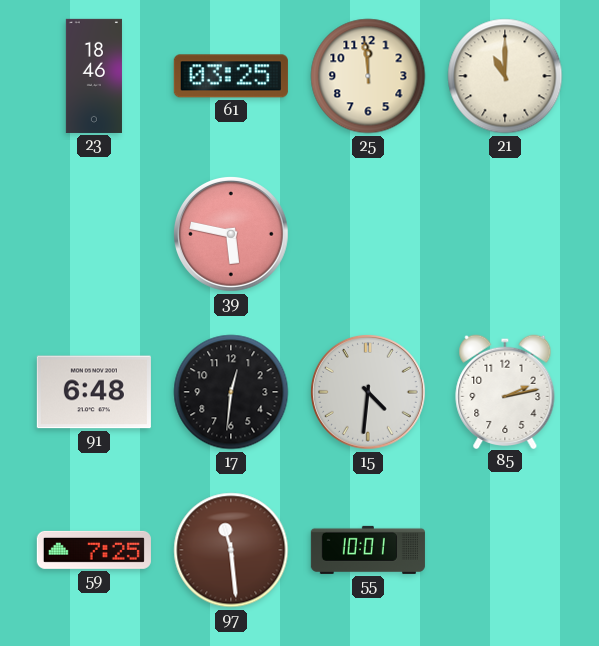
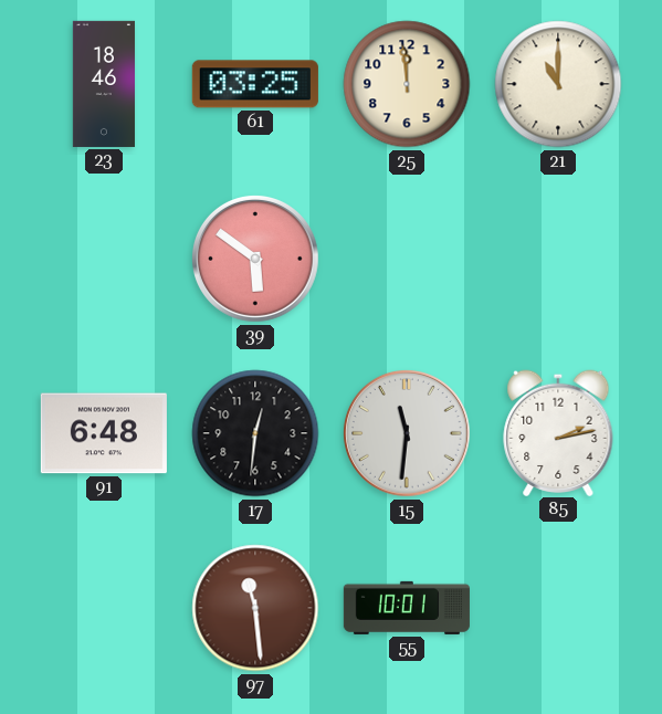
39: 5:47 -> 5:51 (255, 259)
15: 4:31 -> 11:31 (407, 433)
59: 7:25 -> none (94, 550)
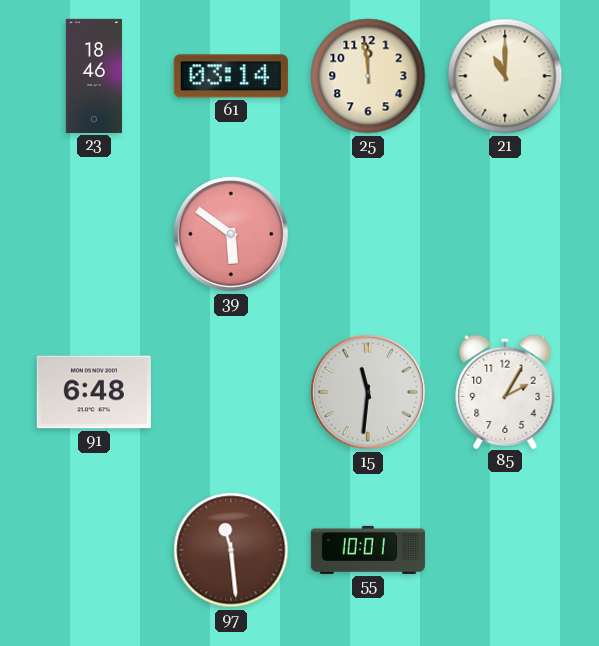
61: 03:25 -> 03:14 (231, 76)
17: 12:31 -> none (255, 433)
85: 2:13 -> 2:05 (505, 391)
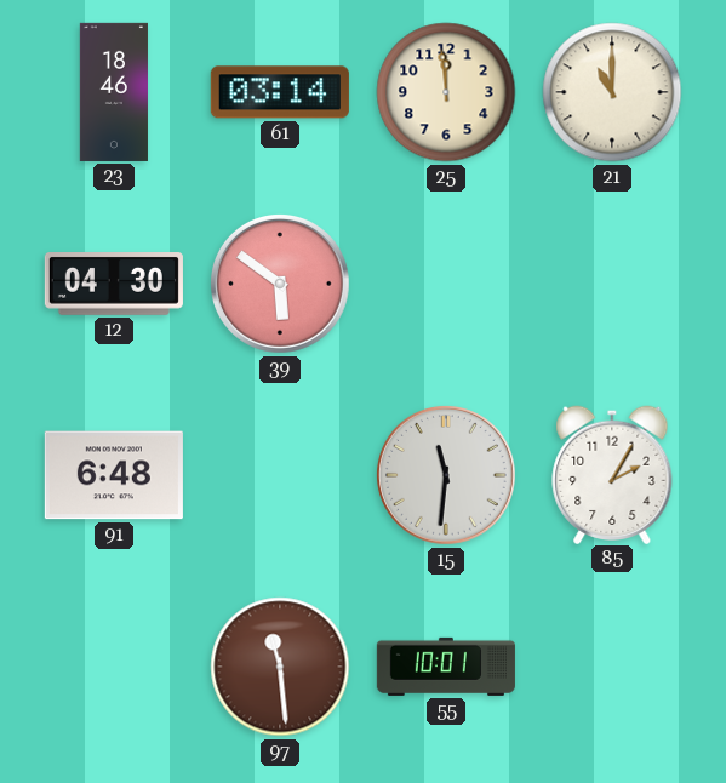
12: none -> 04:30 (114, 285)
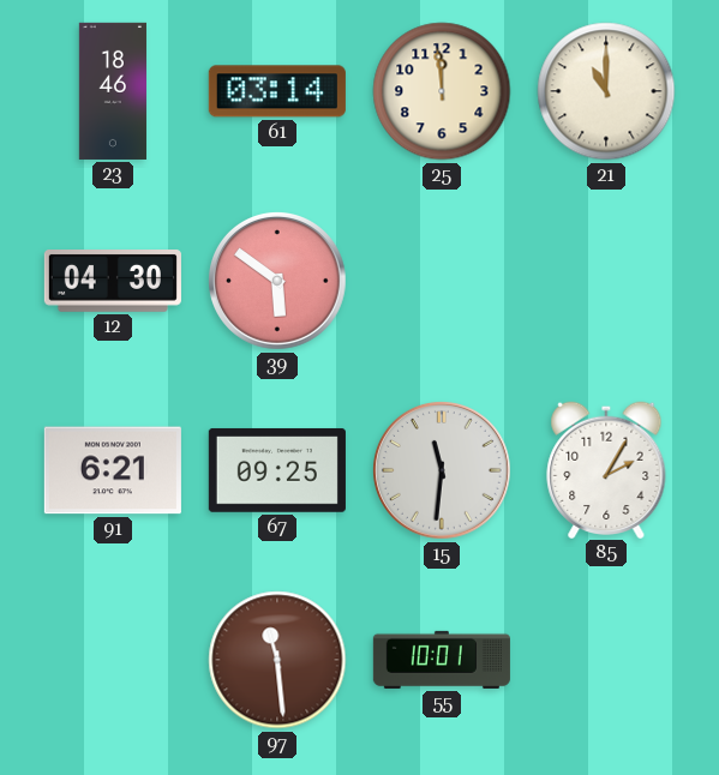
91: 6:48 -> 6:21 (113, 470)
67: none -> 09:25 (277, 470)
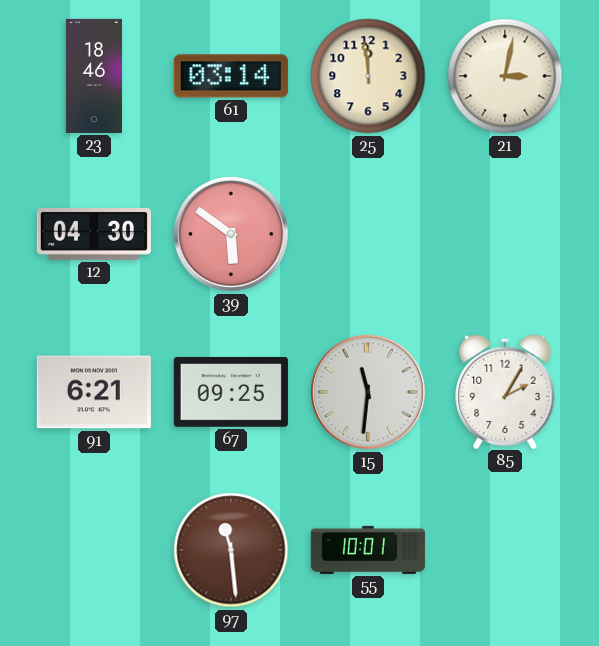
21: 11:00 -> 3:02 (505, 76)
